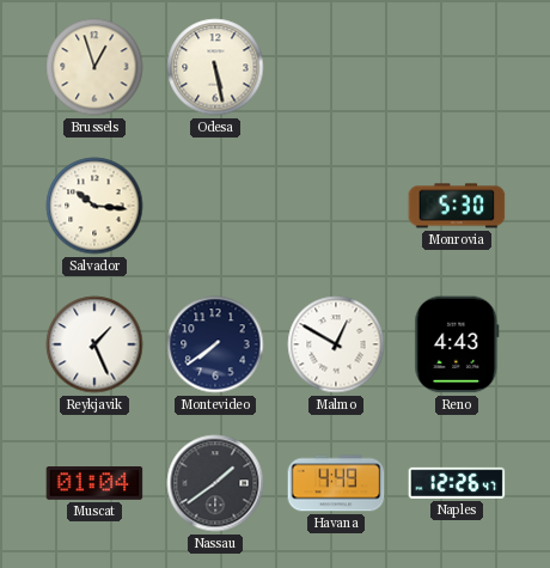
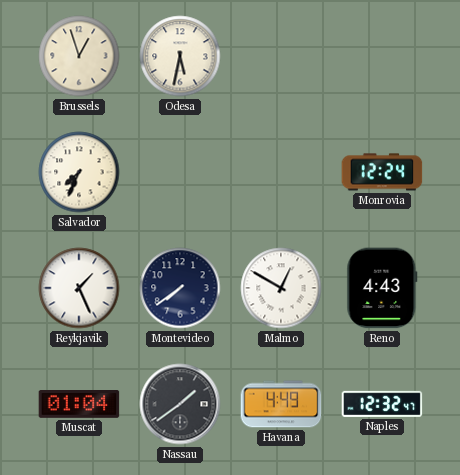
Odesa: 5:28 -> 5:32 (180, 56)
Salvador: 10:16 -> 7:34 (79, 172)
Monrovia: 5:30 -> 12:24 (382, 172)
Naples: 12:26 -> 12:32 (382, 404)
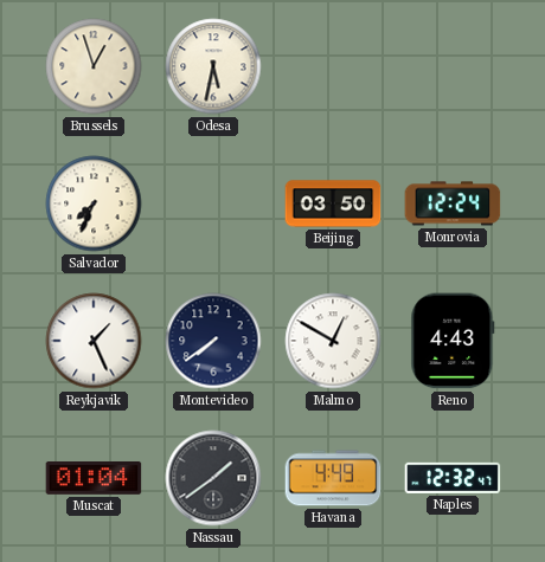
Beijing: none -> 03:50 (333, 204)
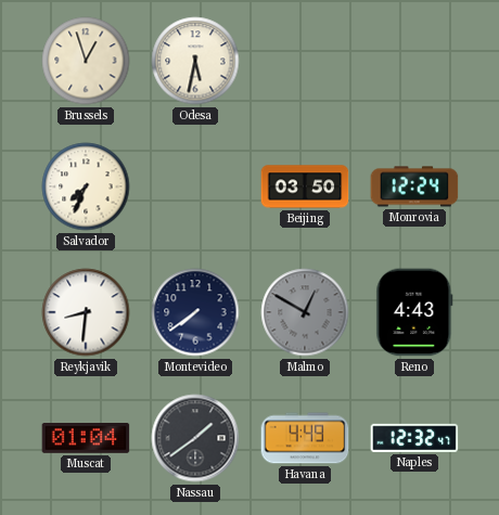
Reykjavik: 1:26 -> 8:31 (86, 312)
Malmo dial: white -> grey (305, 312)
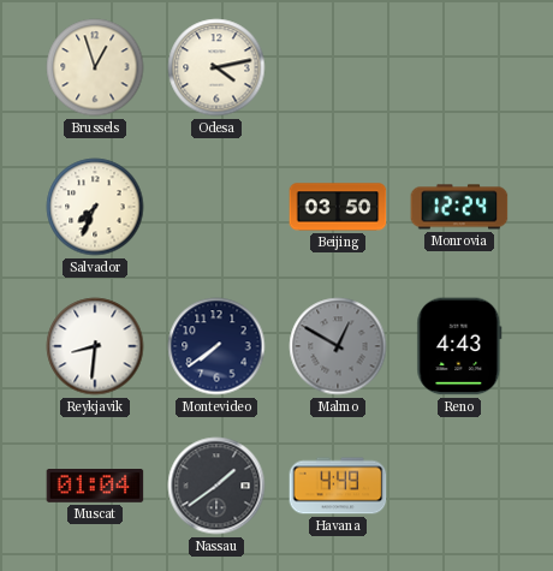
Odesa: 5:32 -> 4:13 (216, 67)
Naples: 12:32 -> none (414, 438)
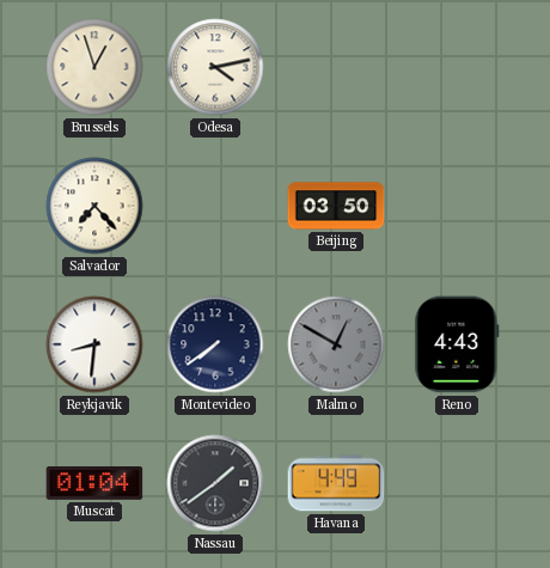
Salvador: 7:34 -> 7:23 (94, 206)
Monrovia: 12:24 -> none (459, 207)
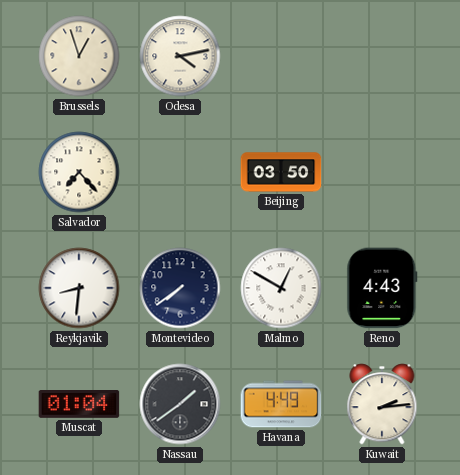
Malmo dial: grey -> white (281, 288)
Kuwait: none -> 2:14 (382, 404)
